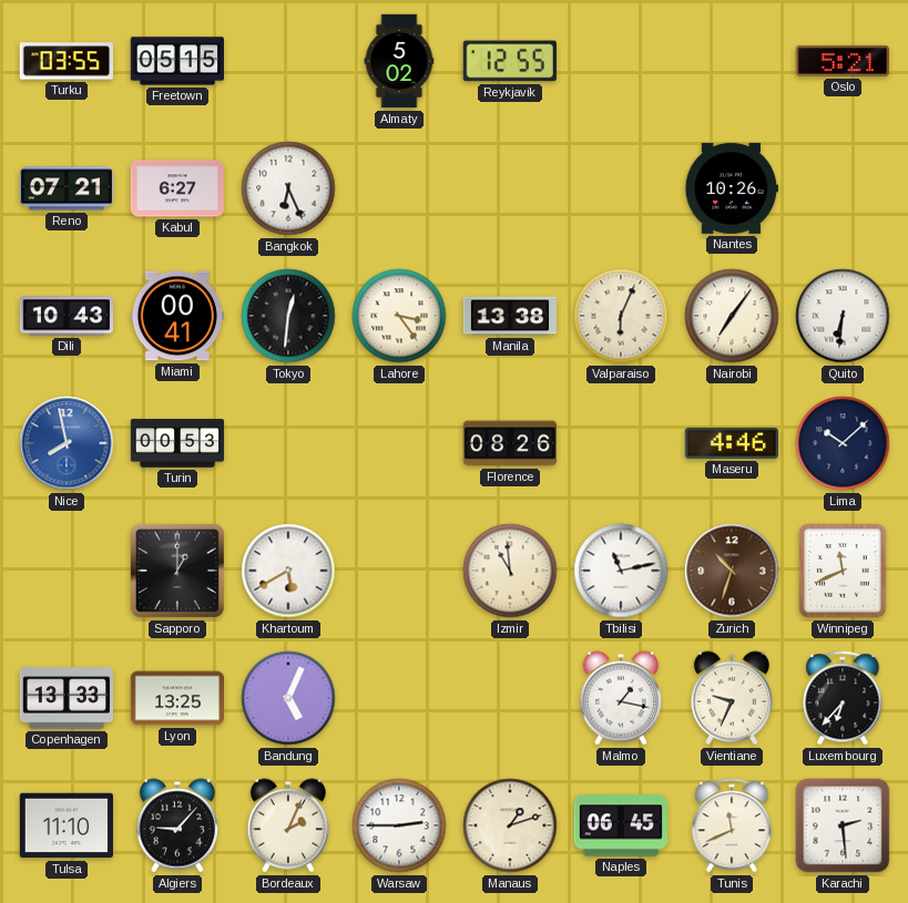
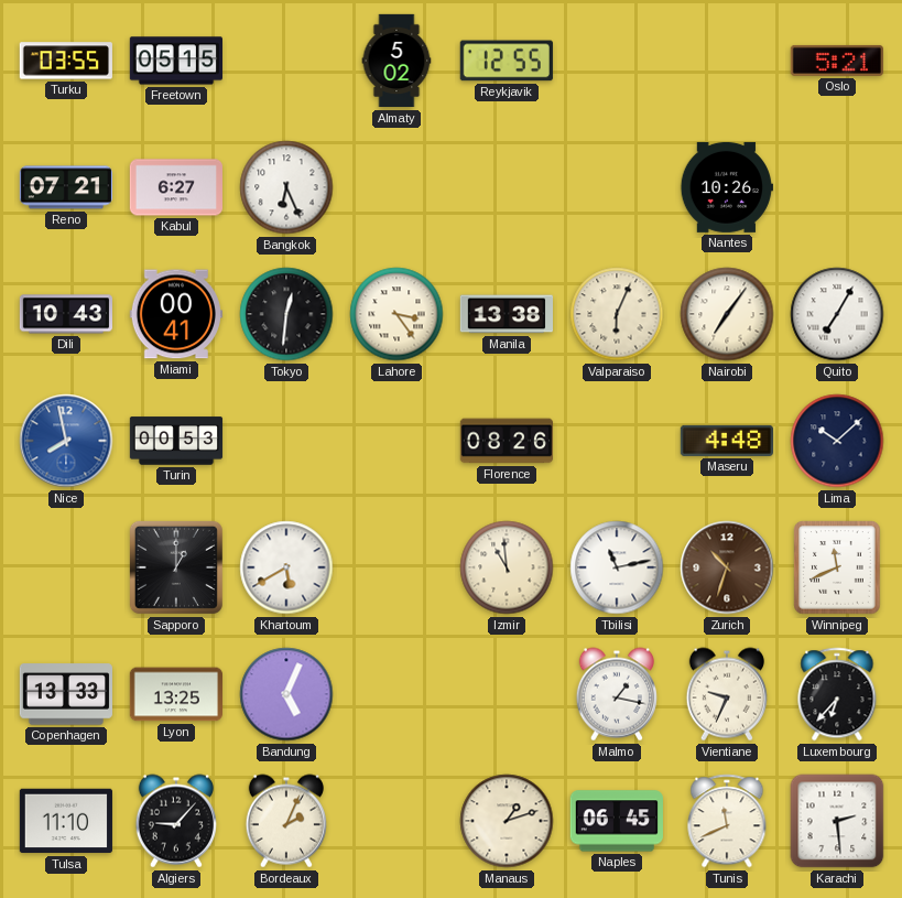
Quito: 6:31 -> 7:05 (837, 314)
Maseru: 4:46 -> 4:48 (726, 441)
Warsaw: 2:45 -> none (399, 825)
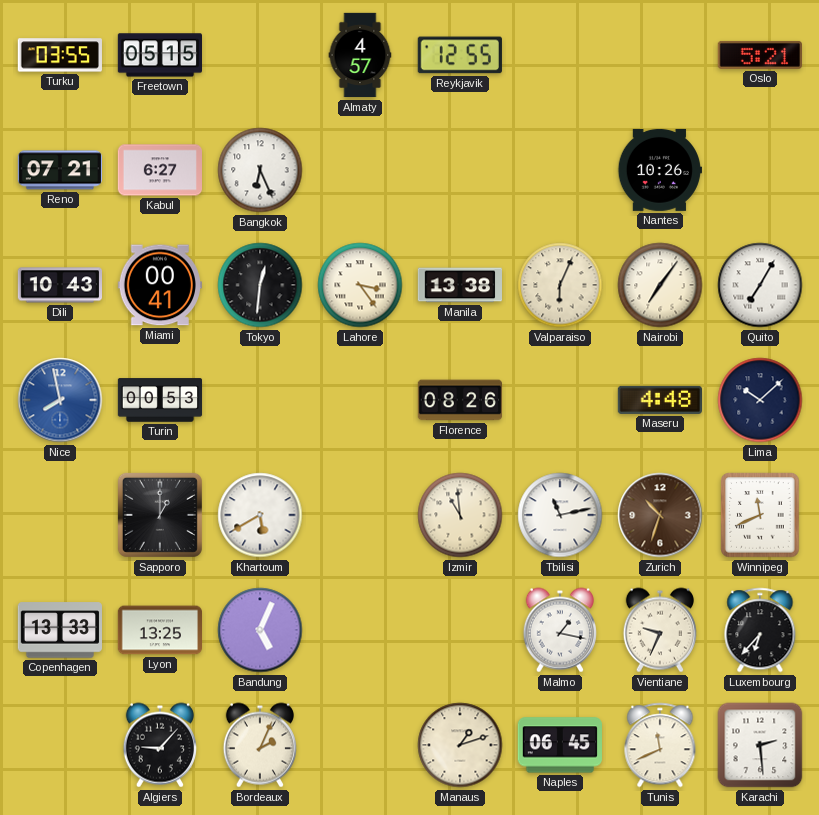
Almaty: 5:02 -> 4:57 (360, 55)
Tulsa: 11:10 -> none (65, 821)
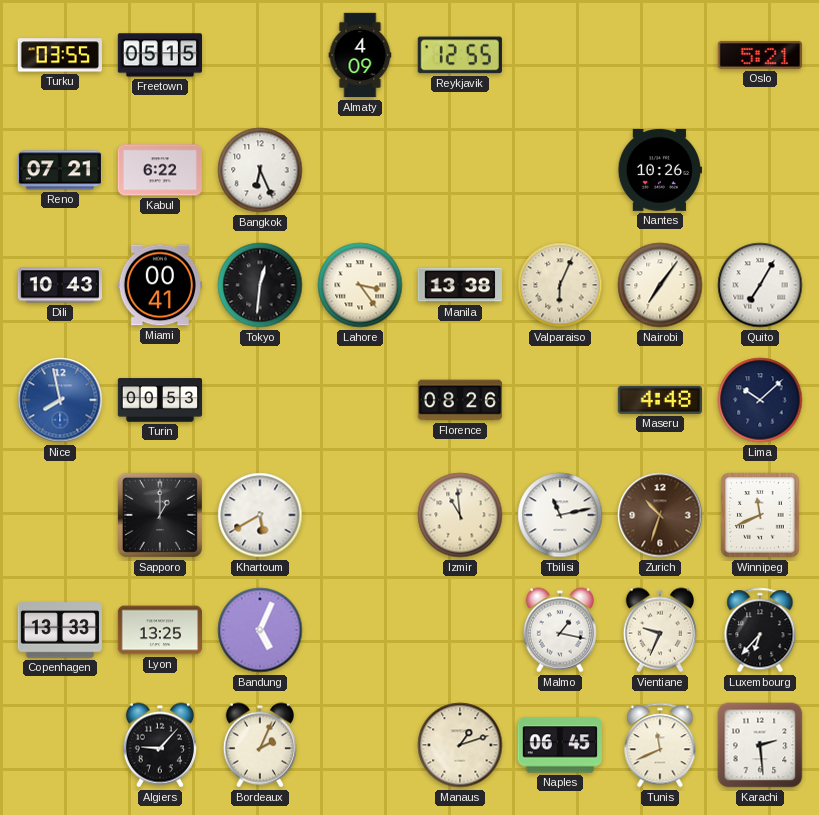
Almaty: 4:57 -> 4:09 (360, 55)
Kabul: 6:27 -> 6:22 (159, 170)
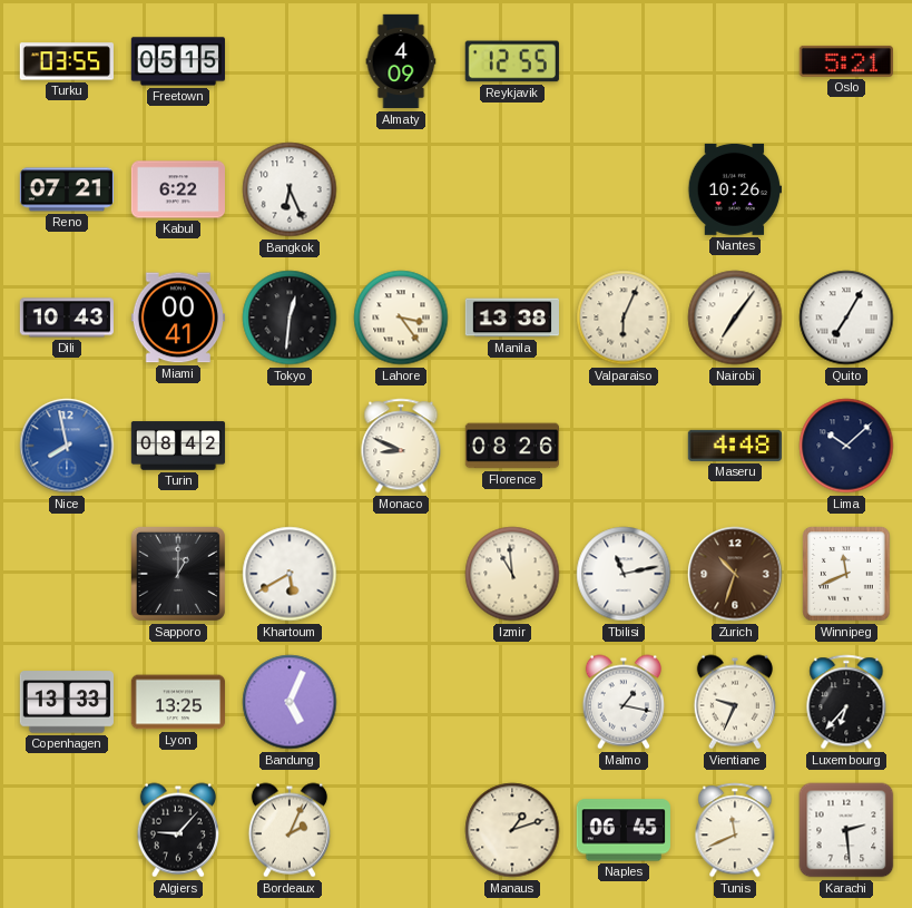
Turin: 00:53 -> 08:42 (178, 446)
Monaco: none -> 8:49 (401, 446)
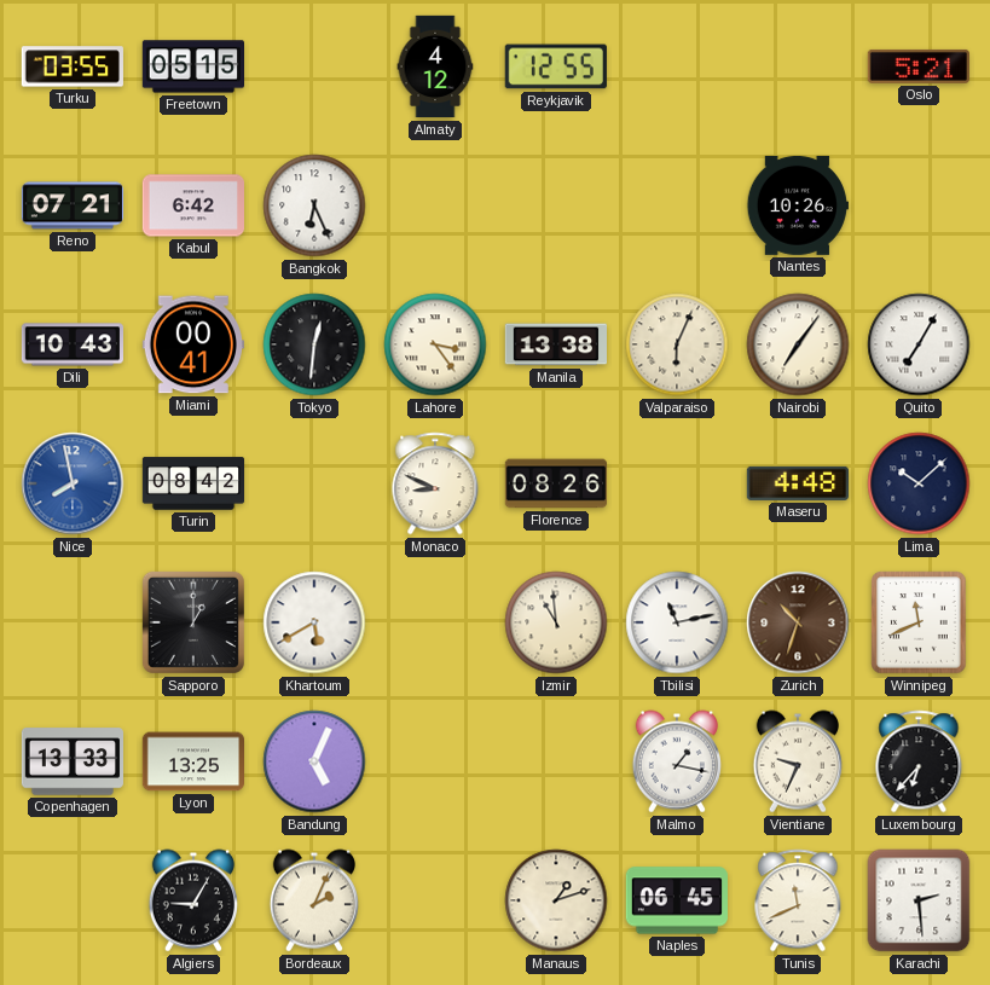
Almaty: 4:09 -> 4:12 (435, 66)
Kabul: 6:22 -> 6:42 (192, 205)
Algiers: 9:07 -> 9:05 (193, 900)
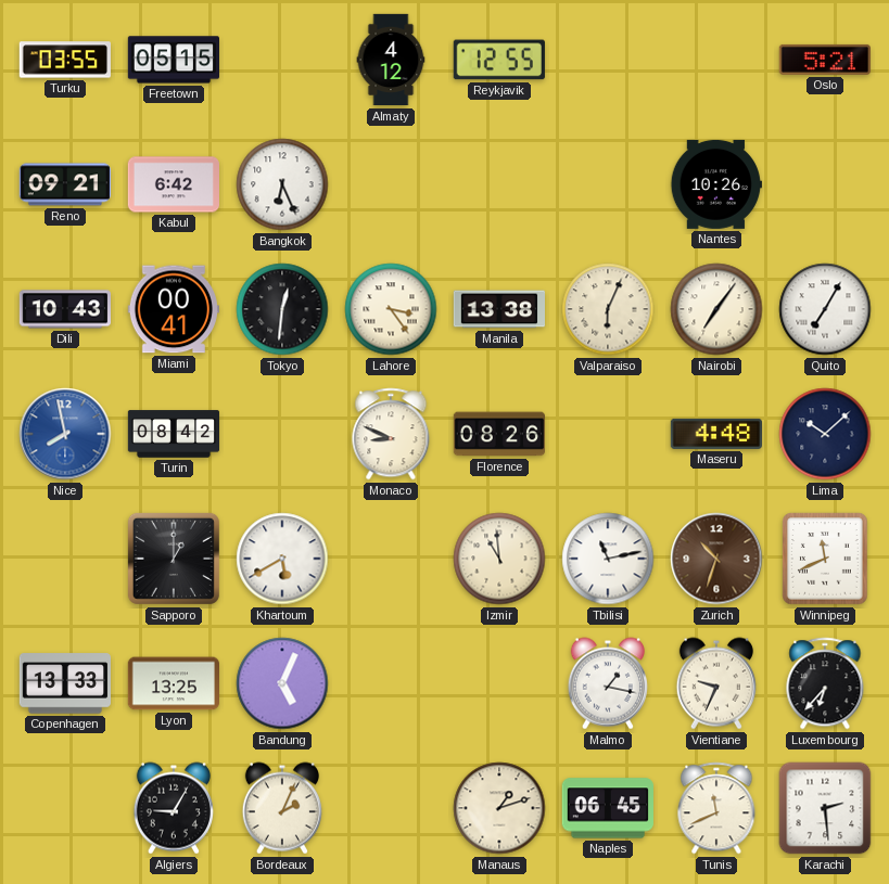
Reno: 07:21 -> 09:21 (64, 184)
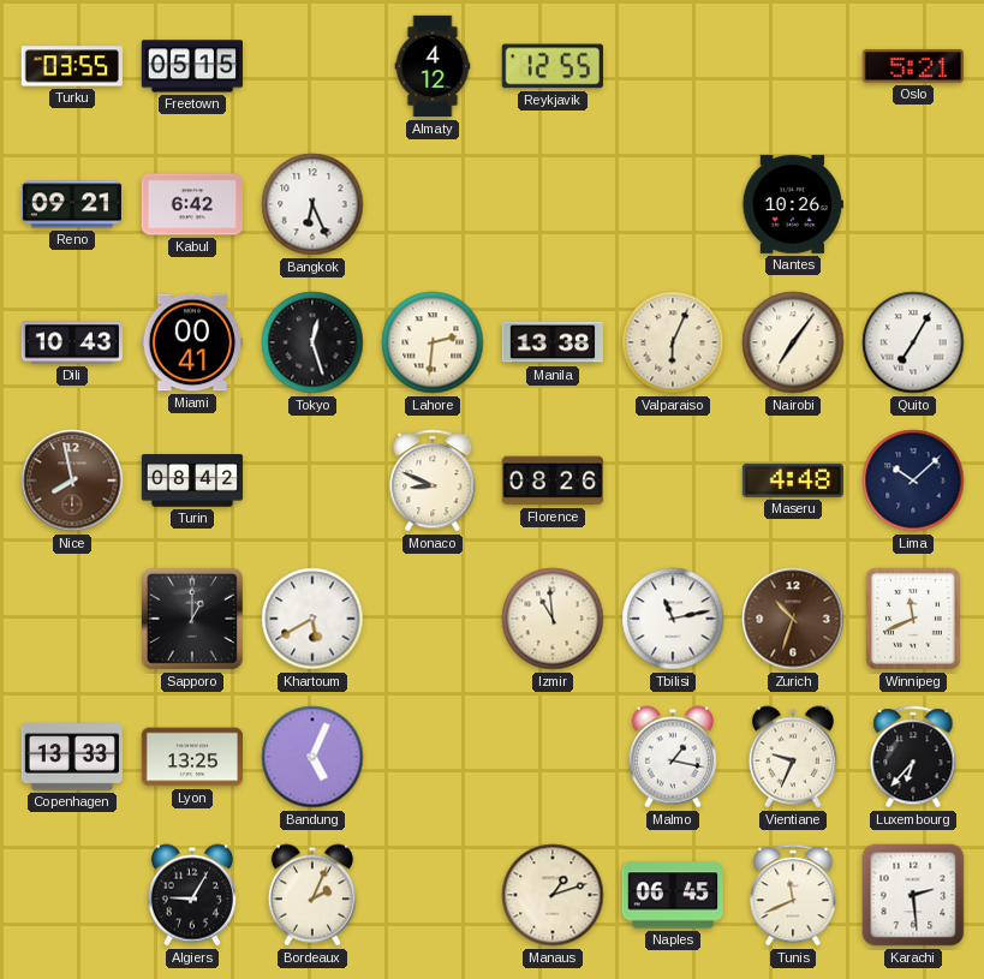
Tokyo: 12:31 -> 12:27 (312, 342)
Lahore: 3:24 -> 2:31 (433, 342)
Nice dial: blue -> brown (72, 480)
